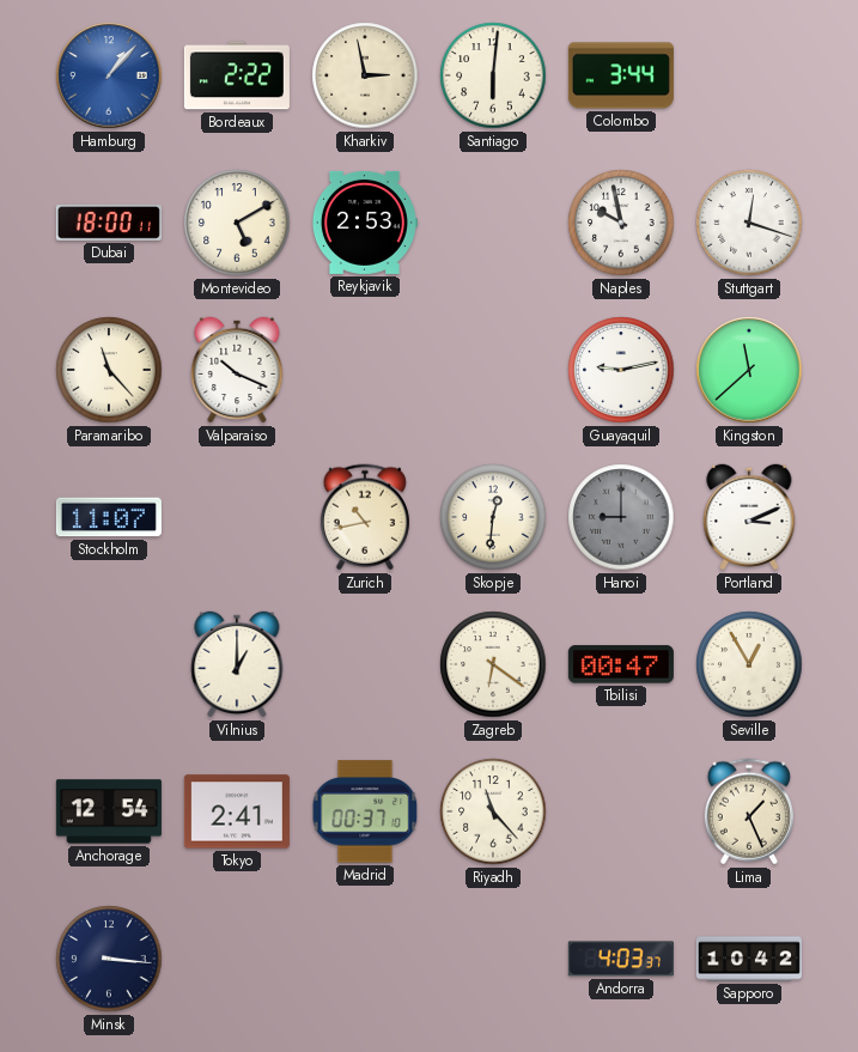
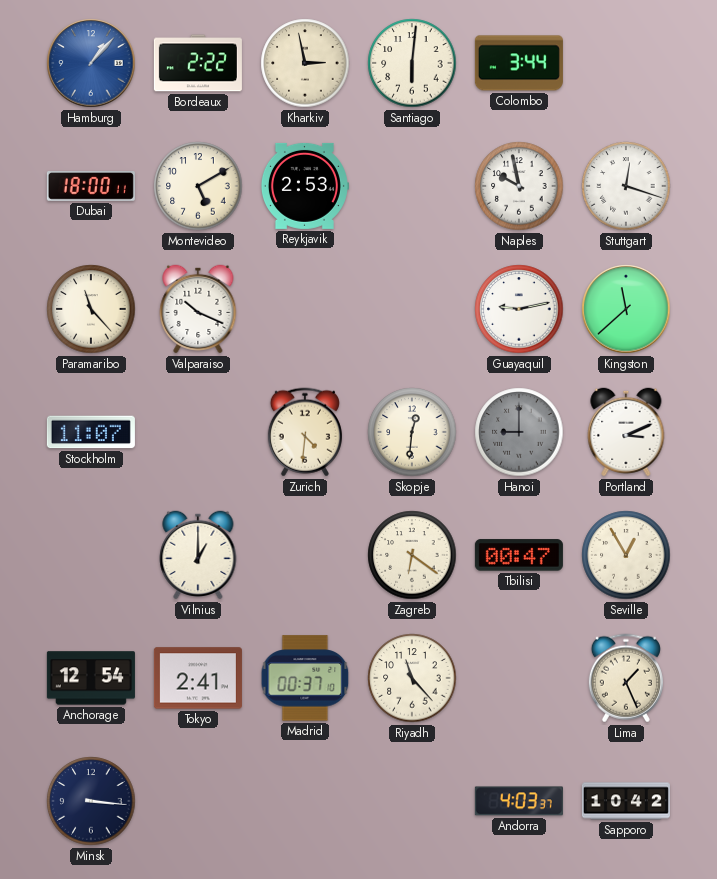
Zurich: 10:43 -> 4:31 (305, 432)
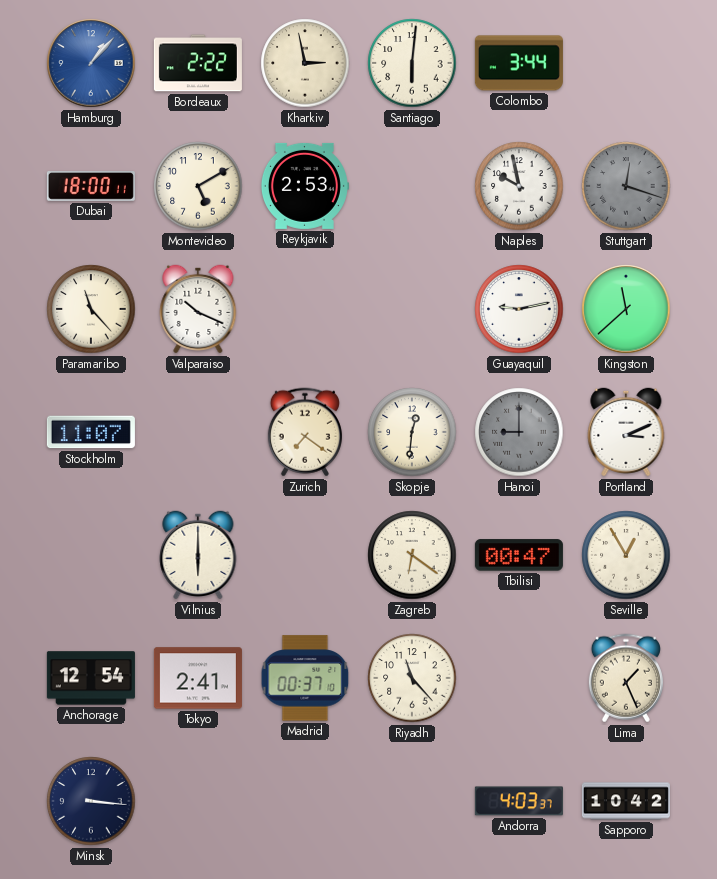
Stuttgart dial: white -> grey (626, 186)
Zurich: 4:31 -> 7:21 (305, 432)
Vilnius: 1:00 -> 6:00 (198, 555)
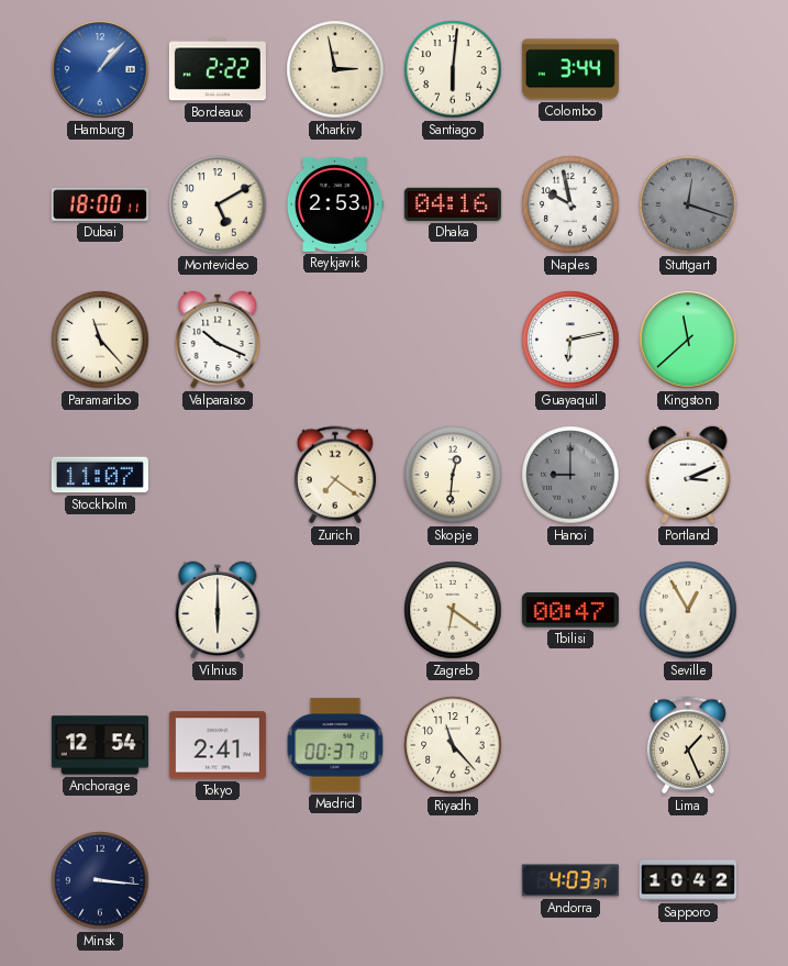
Dhaka: none -> 04:16 (453, 204)
Guayaquil: 9:13 -> 6:13 (570, 340)
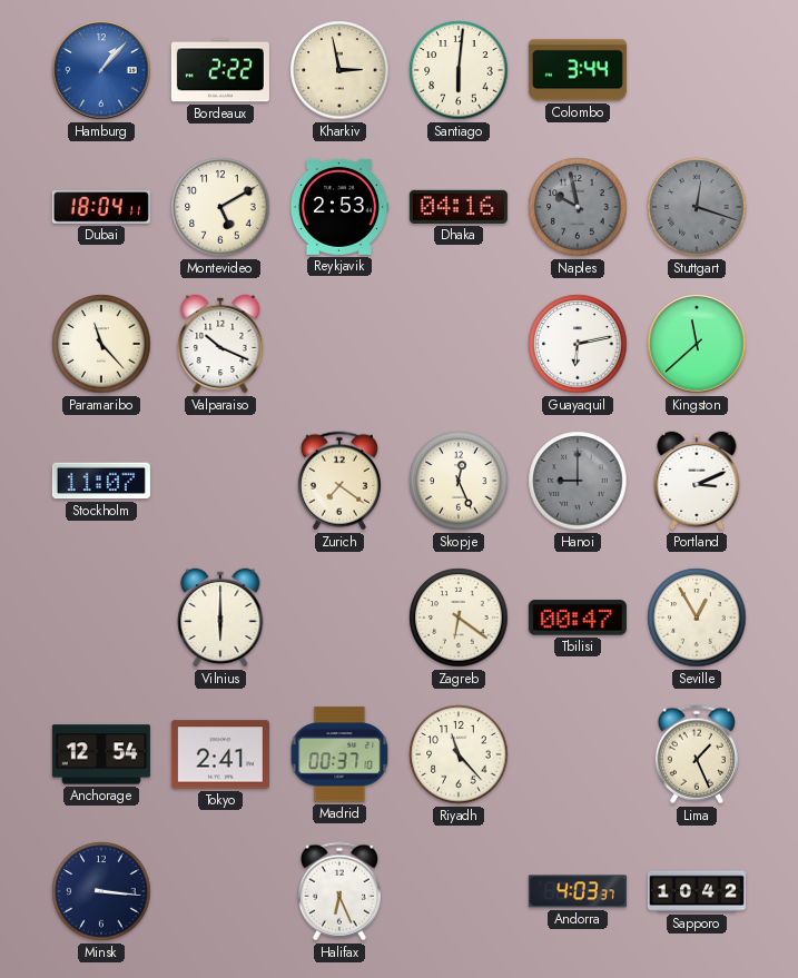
Dubai: 18:00 -> 18:04 (101, 208)
Naples dial: white -> grey (578, 207)
Skopje: 12:31 -> 12:26 (459, 481)
Halifax: none -> 6:26 (339, 891)
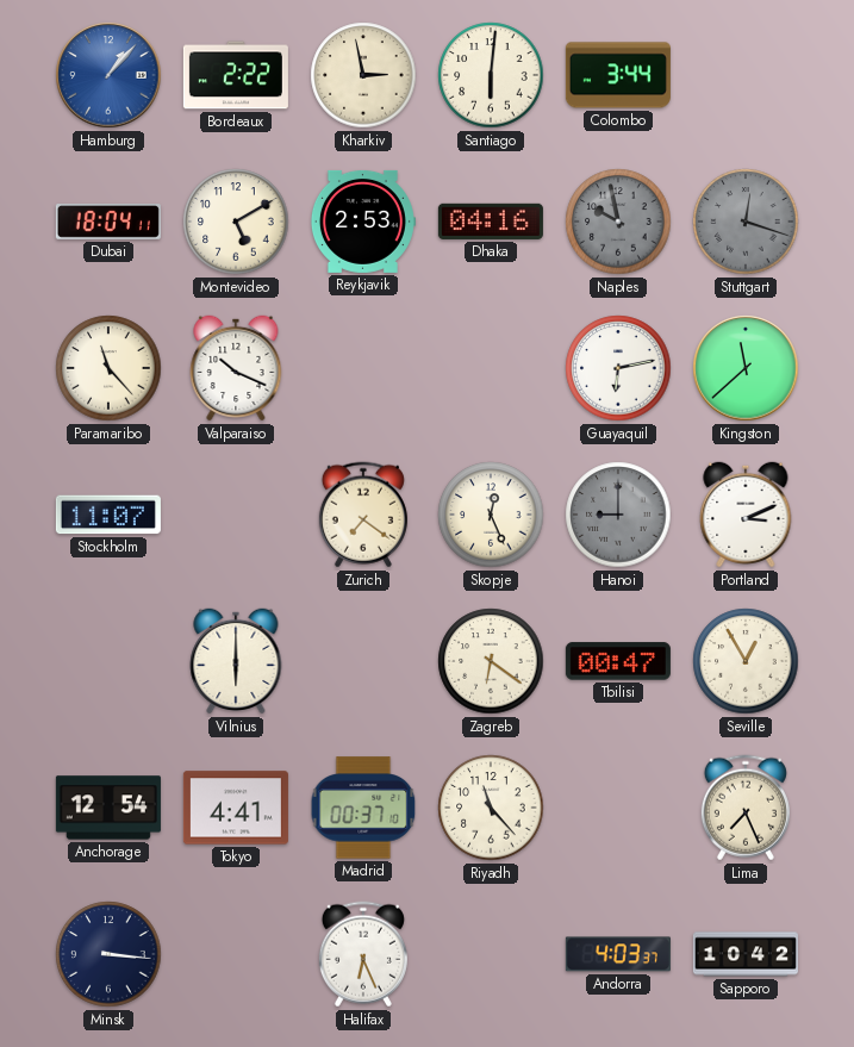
Tokyo: 2:41 -> 4:41 (236, 808)
Lima: 1:26 -> 7:26 (746, 808)
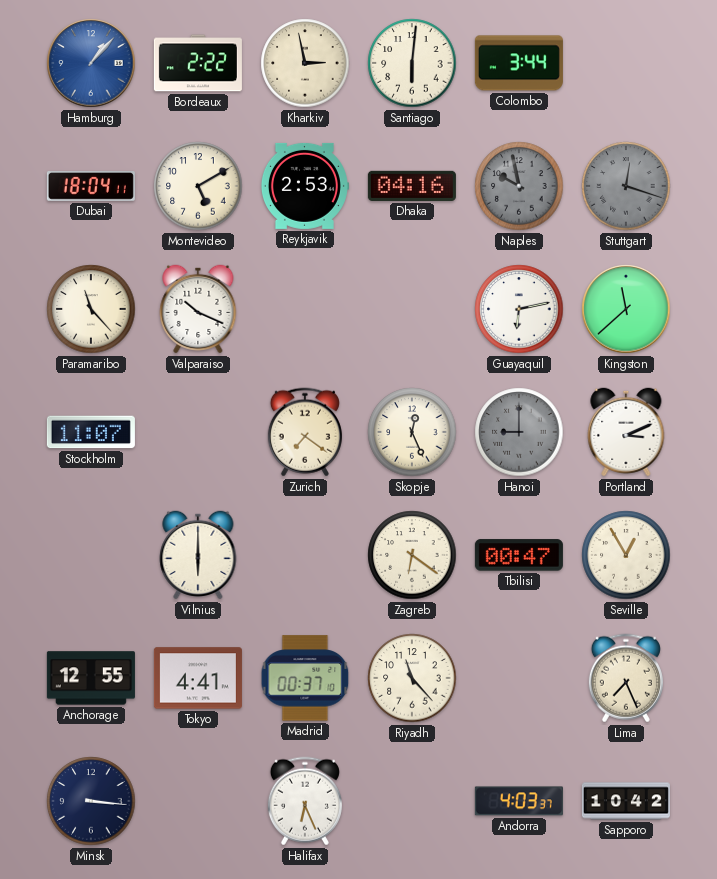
Anchorage: 12:54 -> 12:55 (91, 678)
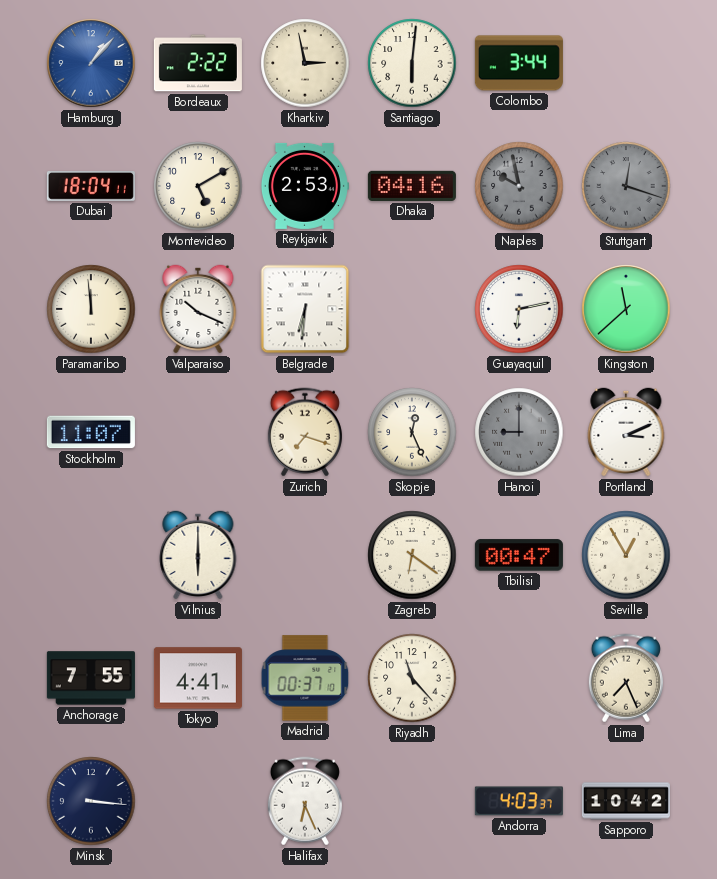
Paramaribo: 11:23 -> 11:59 (91, 309)
Belgrade: none -> 6:31 (305, 309)
Zurich: 7:21 -> 7:18 (305, 432)
Anchorage: 12:55 -> 7:55 (91, 678)
